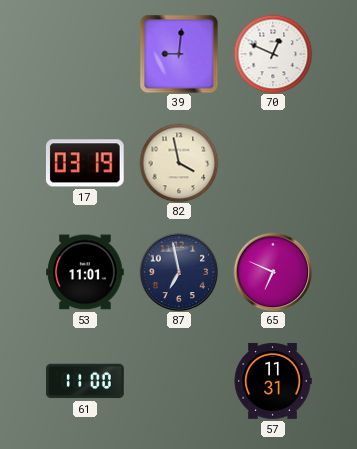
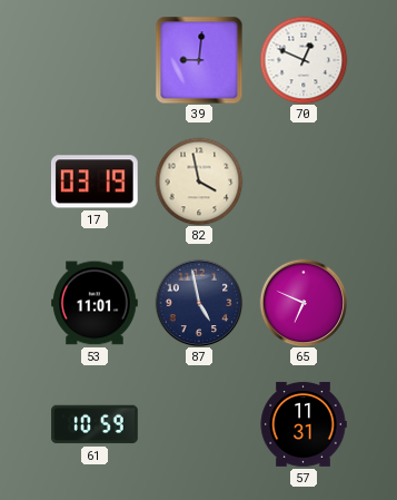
87: 6:58 -> 4:58 (199, 303)
61: 11:00 -> 10:59 (95, 424)
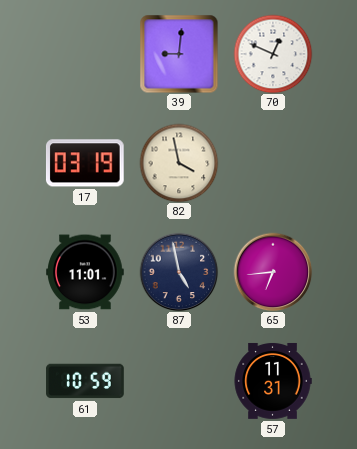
65: 6:49 -> 6:44 (273, 272)
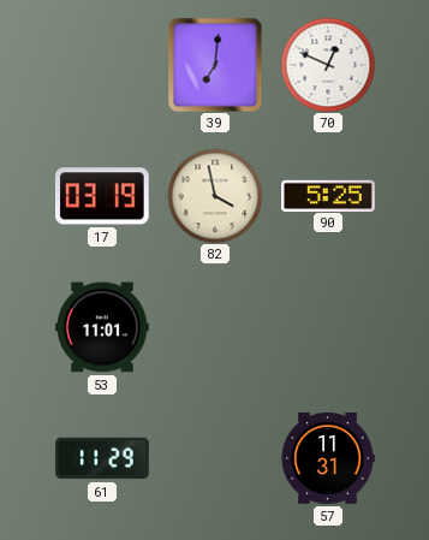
39: 9:01 -> 7:01 (215, 65)
90: none -> 5:25 (328, 195)
87: 4:58 -> none (179, 272)
65: 6:44 -> none (273, 272)
61: 10:59 -> 11:29 (102, 458)
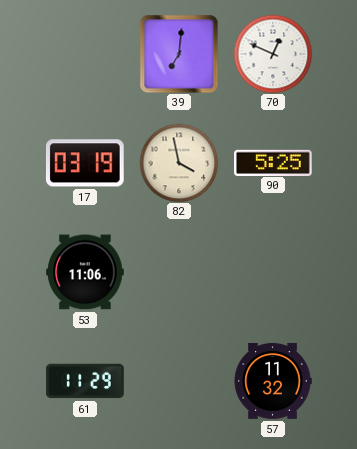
53: 11:01 -> 11:06 (85, 272)
57: 11:31 -> 11:32 (273, 381)
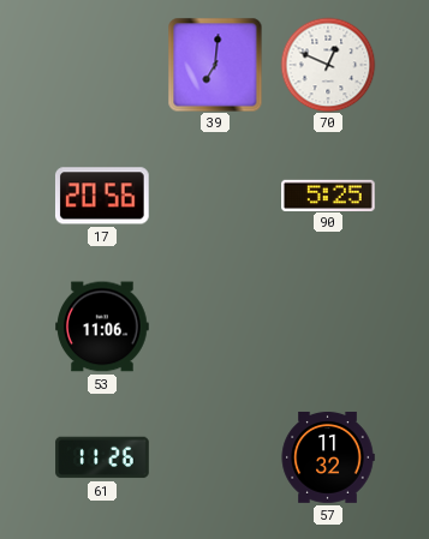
17: 03:19 -> 20:56 (102, 196)
82: 3:58 -> none (179, 163)
61: 11:29 -> 11:26 (102, 457)
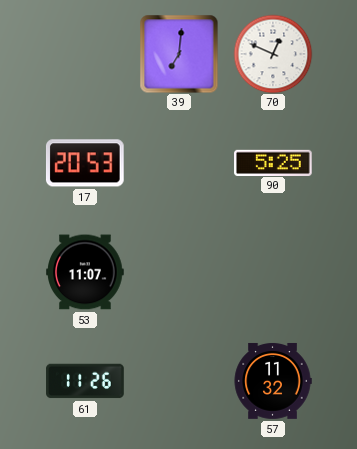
17: 20:56 -> 20:53 (85, 163)
53: 11:06 -> 11:07 (85, 272)
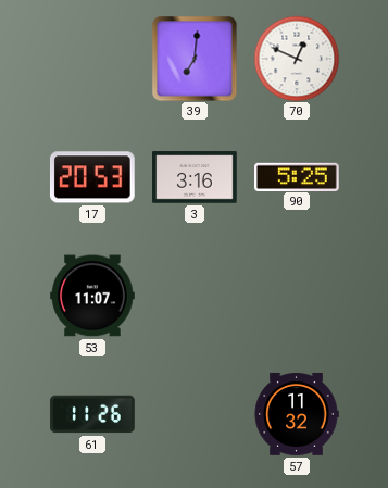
3: none -> 3:16 (195, 177)
